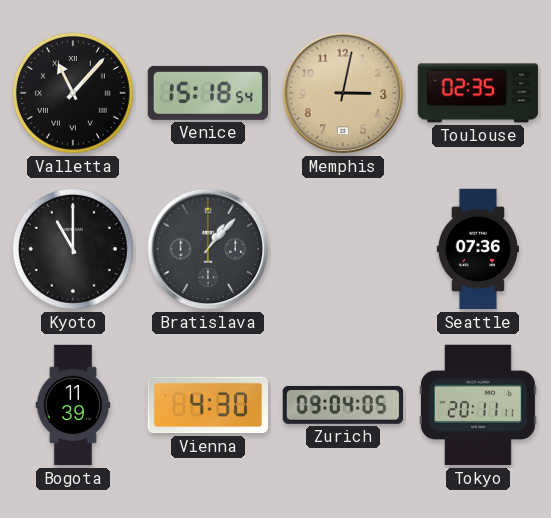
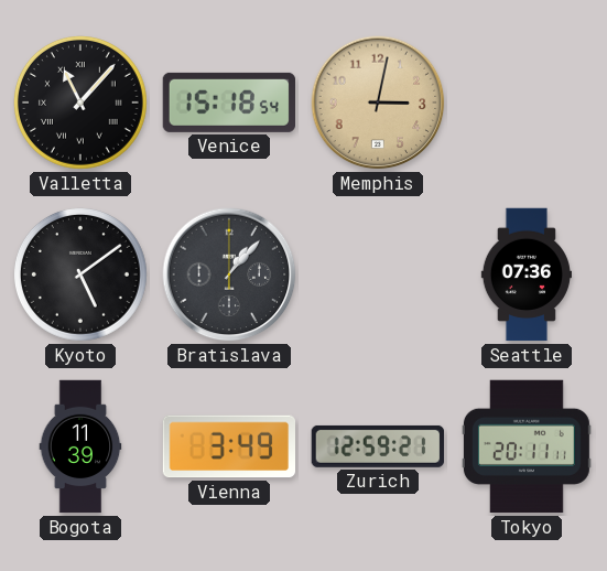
Toulouse: 02:35 -> none (478, 93)
Kyoto: 11:00 -> 5:09 (80, 274)
Vienna: 4:30 -> 3:49 (228, 446)
Zurich: 09:04 -> 12:59 (378, 446)
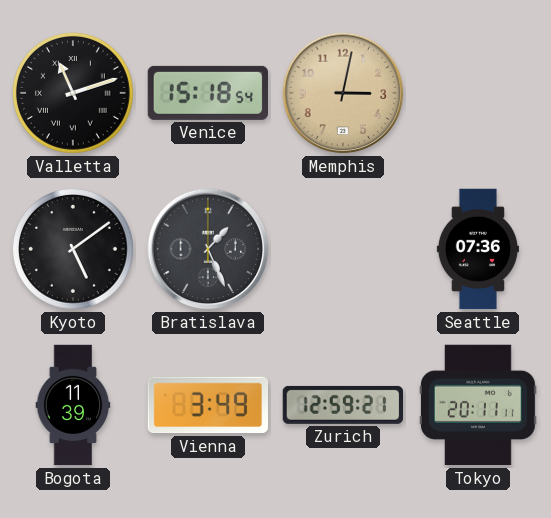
Valletta: 11:07 -> 11:12 (73, 93)
Bratislava: 1:07 -> 1:26 (208, 249)
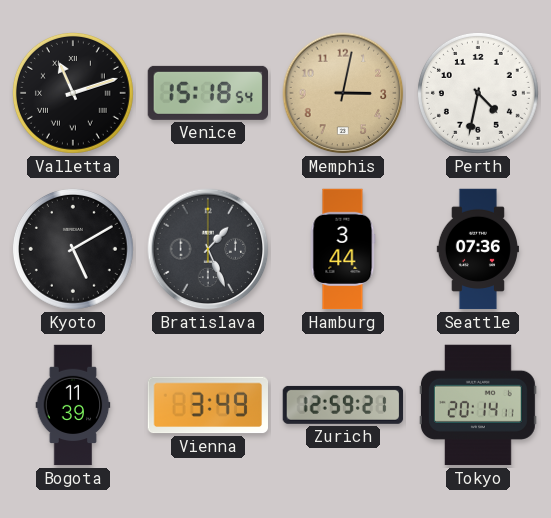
Perth: none -> 4:32 (478, 93)
Kyoto: 5:09 -> 5:10 (73, 249)
Hamburg: none -> 3:44 (343, 249)
Tokyo: 20:11 -> 20:14 (478, 405)
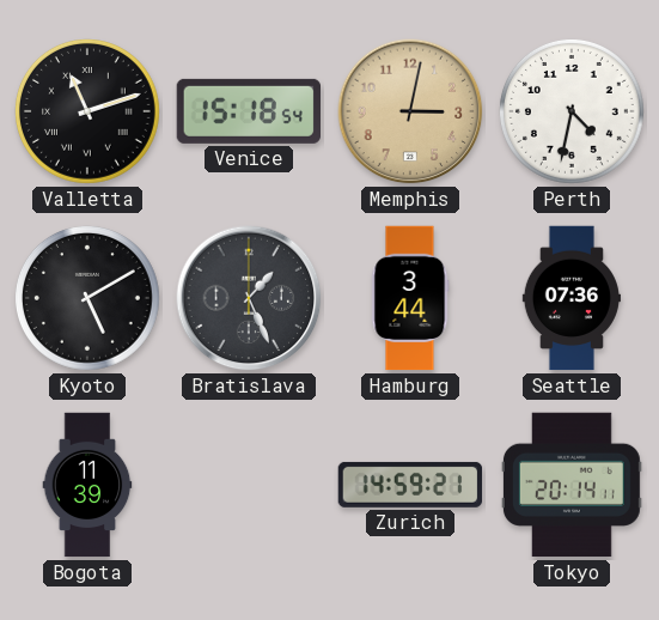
Vienna: 3:49 -> none (207, 405)
Zurich: 12:59 -> 14:59 (410, 485)
